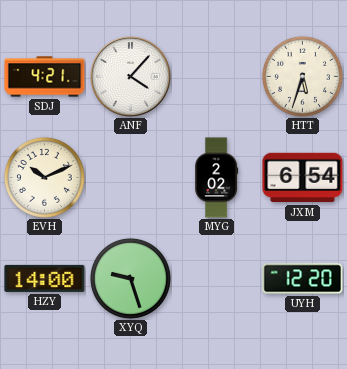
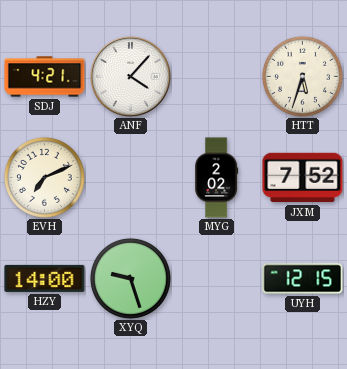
EVH: 10:11 -> 7:11 (44, 177)
JXM: 6:54 -> 7:52 (303, 178)
UYH: 12:20 -> 12:15 (303, 279)
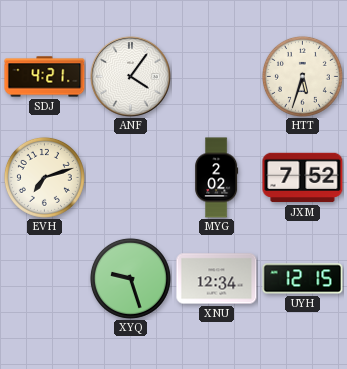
ANF: 4:07 -> 4:06 (131, 77)
EVH: 7:11 -> 7:12 (44, 177)
HZY: 14:00 -> none (45, 278)
XNU: none -> 12:34 (217, 279)
